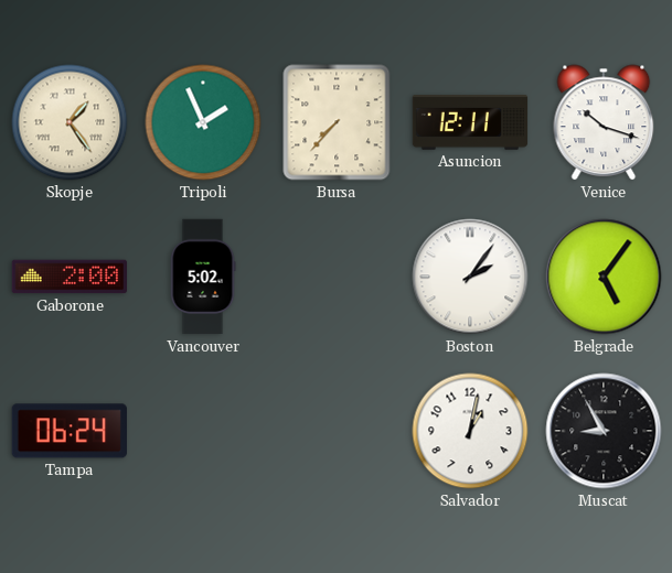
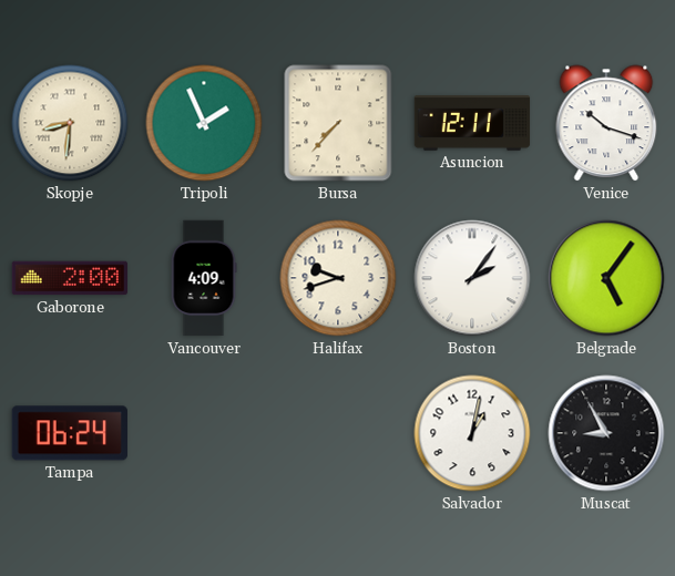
Skopje: 1:24 -> 8:31 (70, 123)
Vancouver: 5:02 -> 4:09 (204, 278)
Halifax: none -> 9:42 (338, 278)
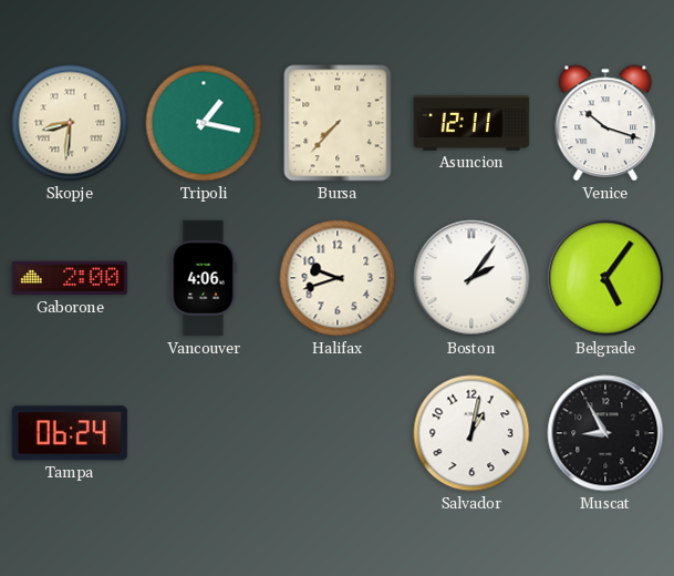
Tripoli: 1:56 -> 1:17 (204, 123)
Vancouver: 4:09 -> 4:06 (204, 278)
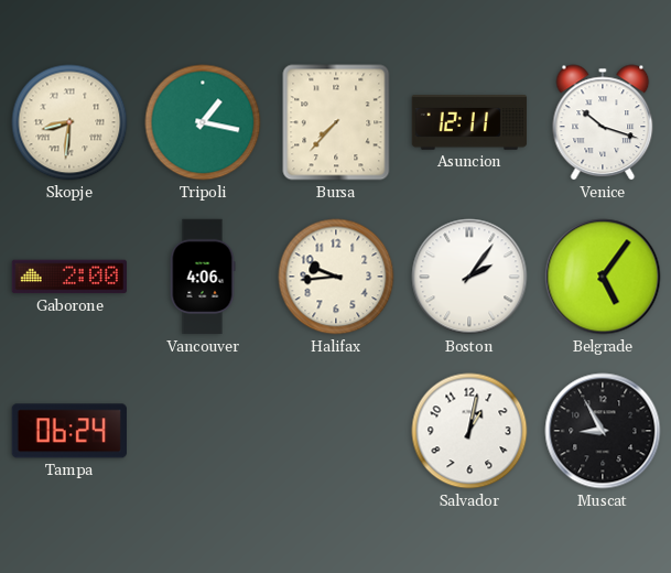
Halifax: 9:42 -> 9:44 (336, 277)
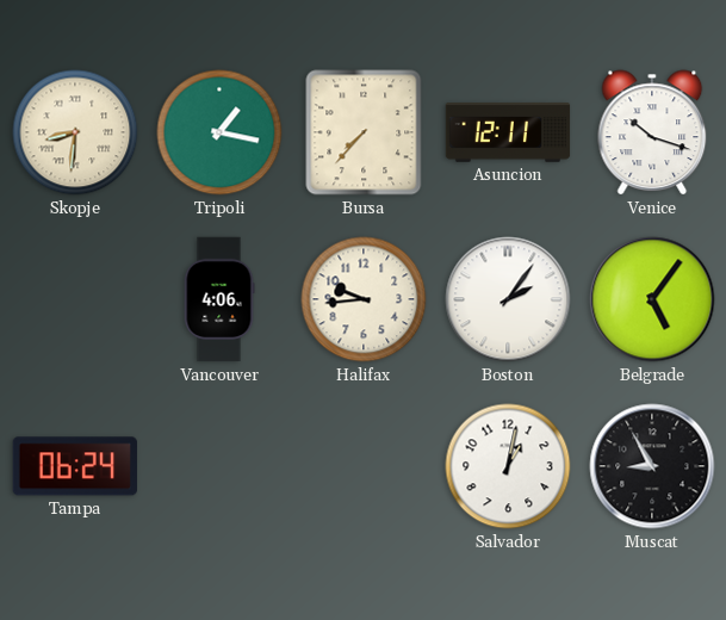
Gaborone: 2:00 -> none (69, 277)
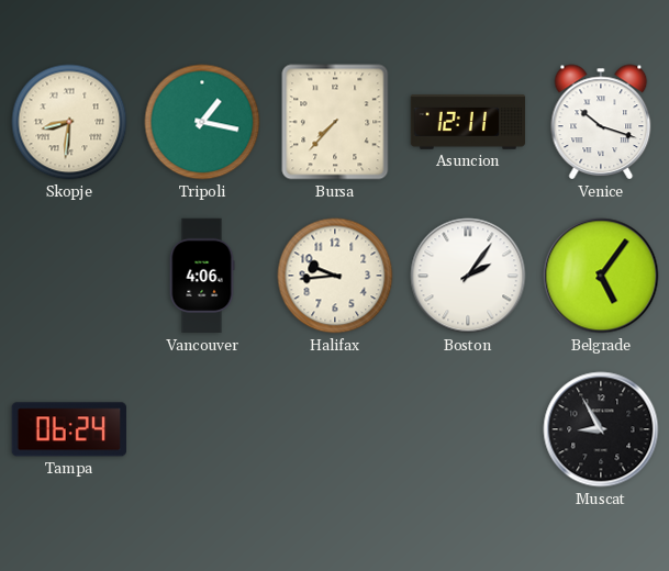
Salvador: 1:02 -> none (508, 466)
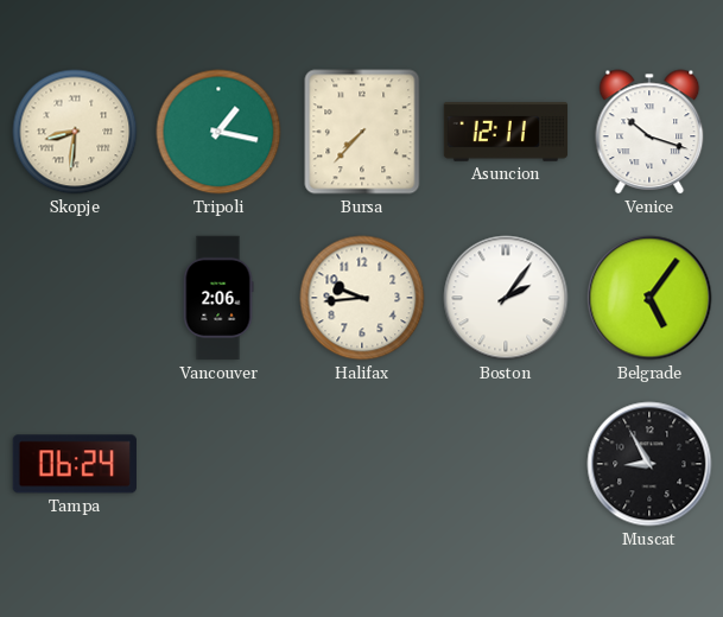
Vancouver: 4:06 -> 2:06 (218, 298)
